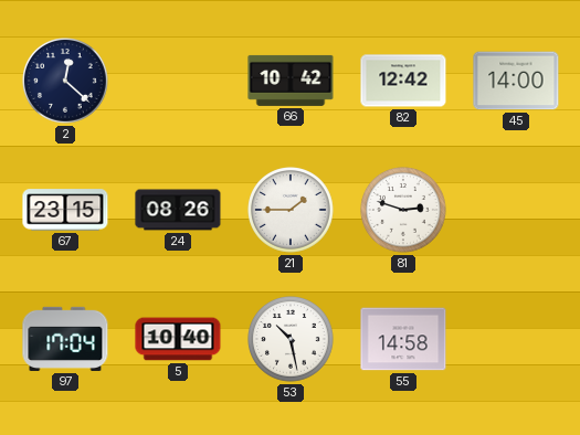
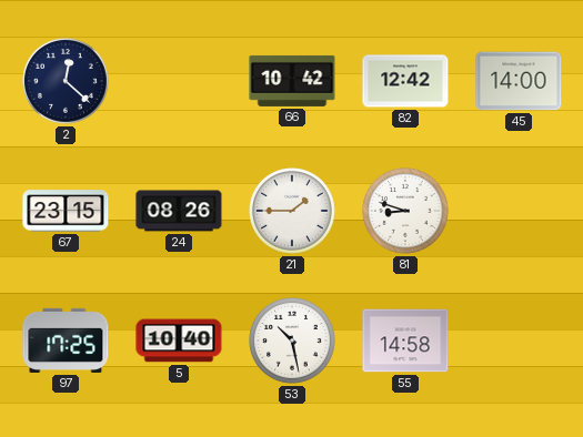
81: 2:48 -> 8:48 (406, 212)
97: 17:04 -> 17:25 (66, 341)
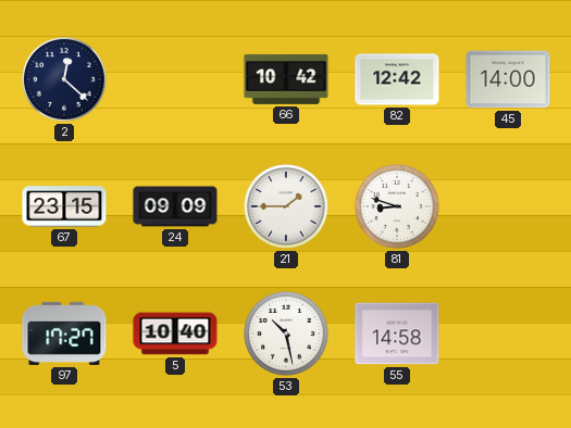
24: 08:26 -> 09:09 (175, 206)
97: 17:25 -> 17:27 (64, 333)
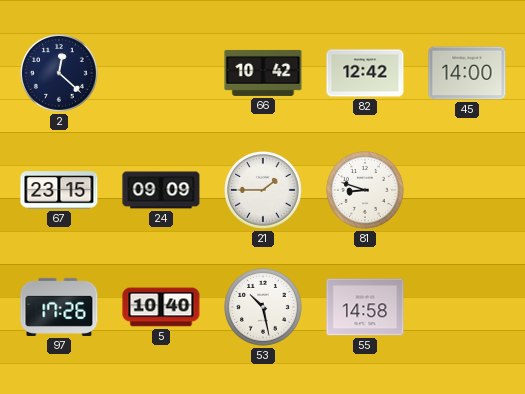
97: 17:27 -> 17:26 (59, 307)
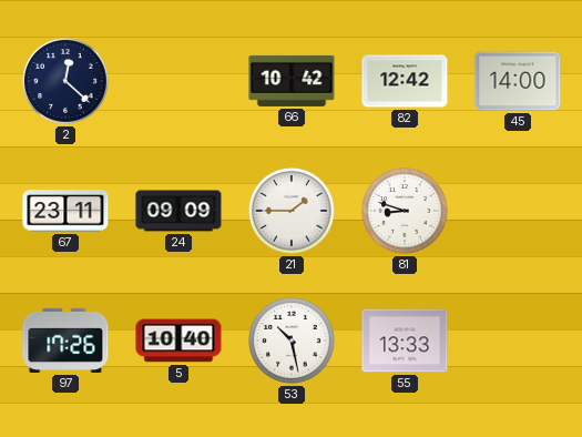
67: 23:15 -> 23:11 (65, 211)
55: 14:58 -> 13:33 (405, 341)
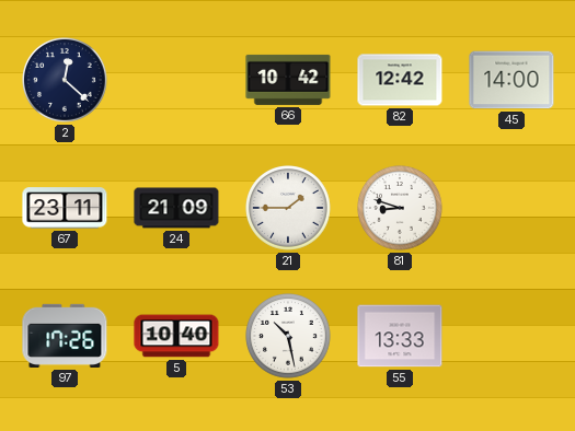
24: 09:09 -> 21:09 (176, 208)
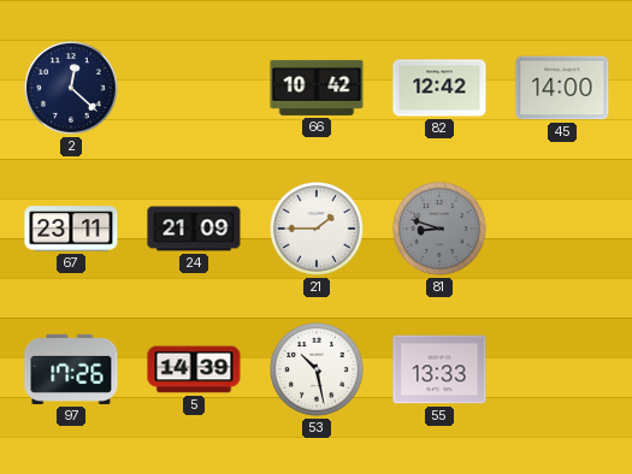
81 dial: white -> grey (441, 230)
5: 10:40 -> 14:39 (194, 369)
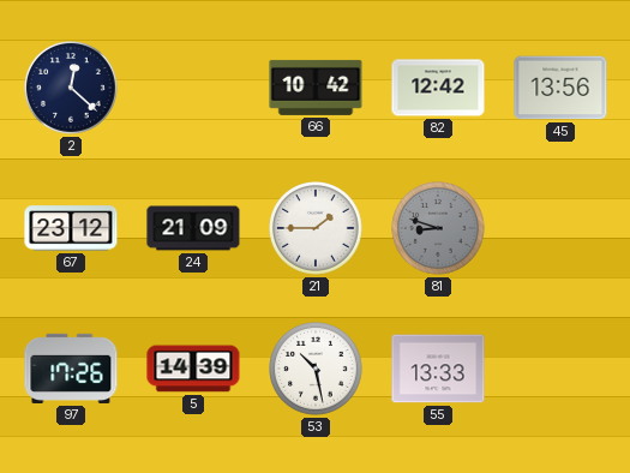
45: 14:00 -> 13:56 (560, 88)
67: 23:11 -> 23:12 (71, 228)
